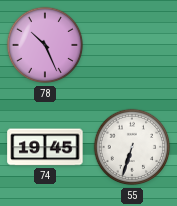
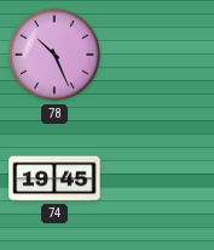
55: 6:33 -> none (132, 147)
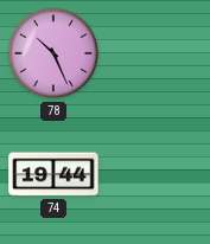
74: 19:45 -> 19:44 (53, 174)
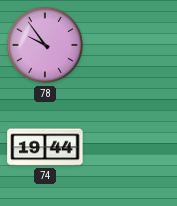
78: 10:26 -> 9:54 (45, 45)
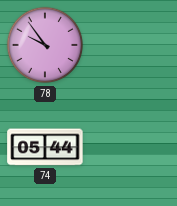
74: 19:44 -> 05:44 (45, 147)
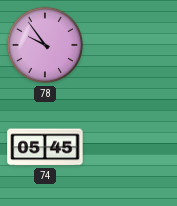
74: 05:44 -> 05:45 (45, 147)
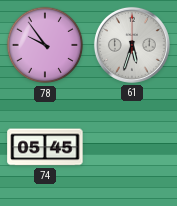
61: none -> 5:33 (132, 45)
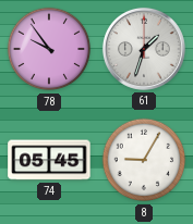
61: 5:33 -> 1:33 (144, 49)
8: none -> 9:05 (144, 160)
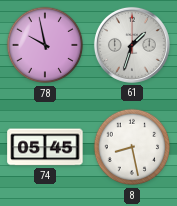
78: 9:54 -> 9:58 (45, 45)
8: 9:05 -> 8:28 (132, 147)
